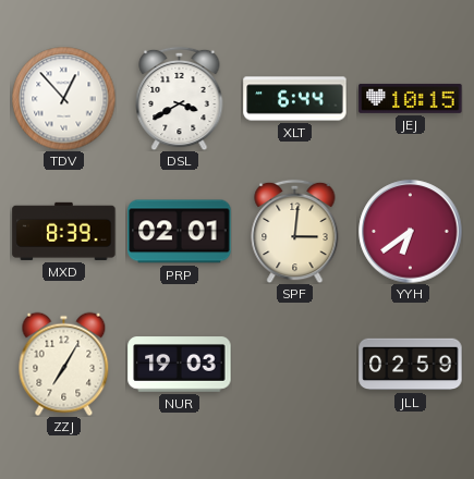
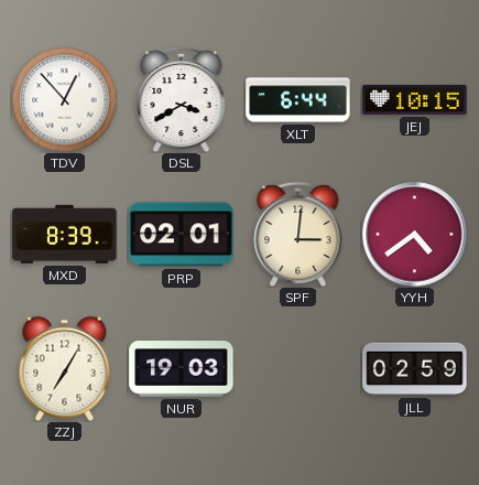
YYH: 6:39 -> 4:39 (415, 235)
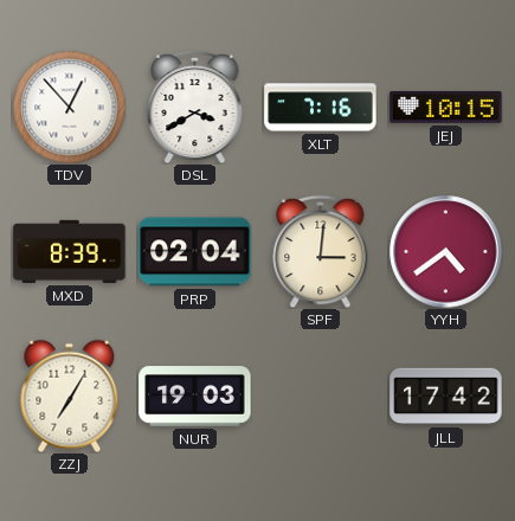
XLT: 6:44 -> 7:16 (321, 108)
PRP: 02:01 -> 02:04 (195, 252)
JLL: 02:59 -> 17:42 (446, 397)
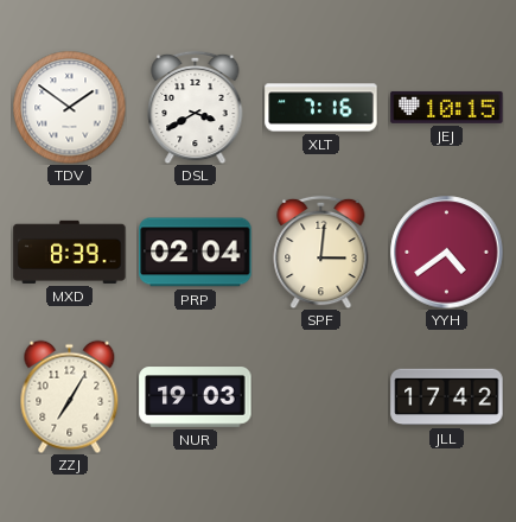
TDV: 12:53 -> 1:51 (69, 107)
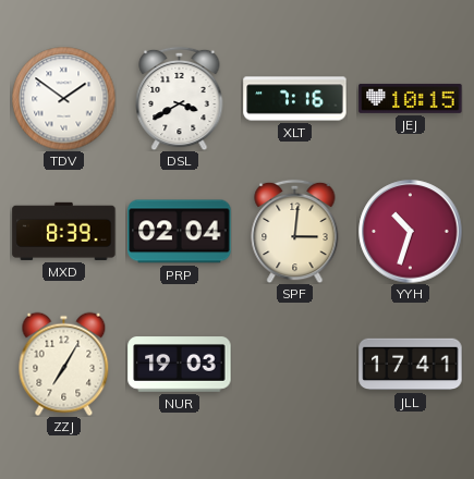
YYH: 4:39 -> 10:33 (411, 232)
JLL: 17:42 -> 17:41 (411, 365)
